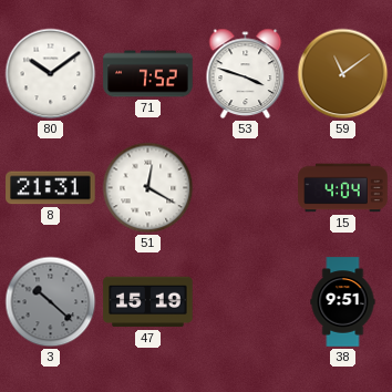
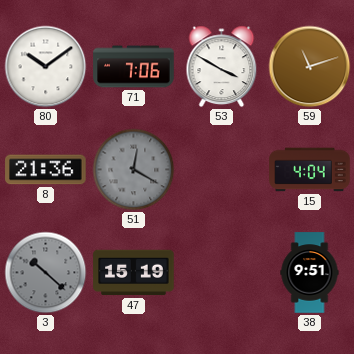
71: 7:52 -> 7:06 (134, 67)
53: 3:48 -> 3:50 (222, 67)
59: 11:09 -> 11:12 (310, 67)
8: 21:31 -> 21:36 (46, 170)
51 dial: white -> grey (134, 170)
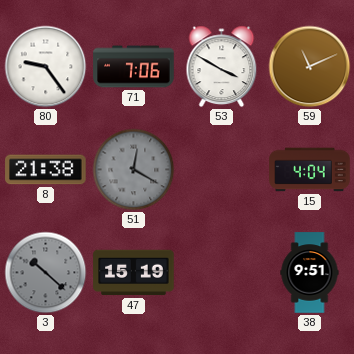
80: 10:09 -> 9:24 (46, 67)
59: 11:12 -> 11:11 (310, 67)
8: 21:36 -> 21:38 (46, 170)
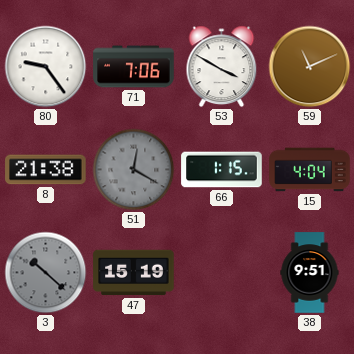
66: none -> 1:15 (222, 170)
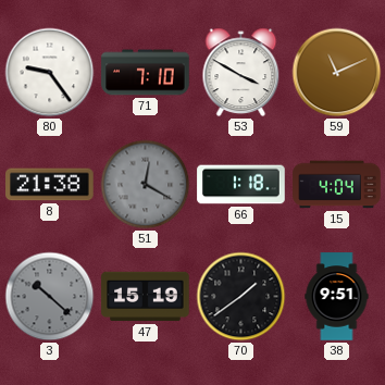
71: 7:06 -> 7:10 (146, 73)
66: 1:15 -> 1:18 (241, 185)
70: none -> 1:39 (241, 297)
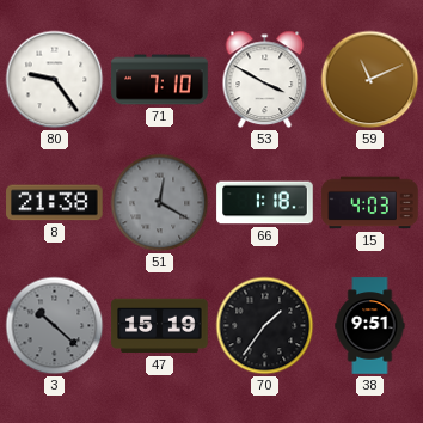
15: 4:04 -> 4:03 (370, 203)
70: 1:39 -> 1:36 (265, 326)
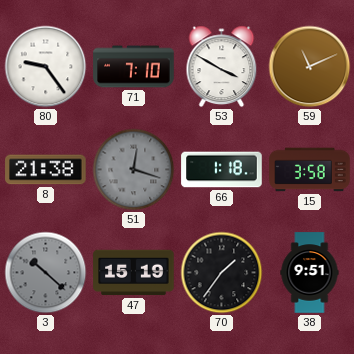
51: 12:20 -> 12:18 (134, 170)
15: 4:03 -> 3:58 (310, 170)
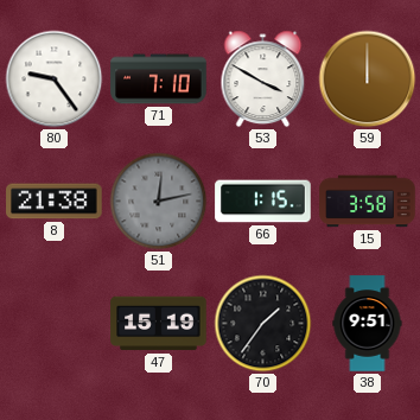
59: 11:11 -> 12:00 (368, 79)
51: 12:18 -> 12:13 (159, 202)
66: 1:18 -> 1:15 (263, 202)
3: 10:22 -> none (46, 273)
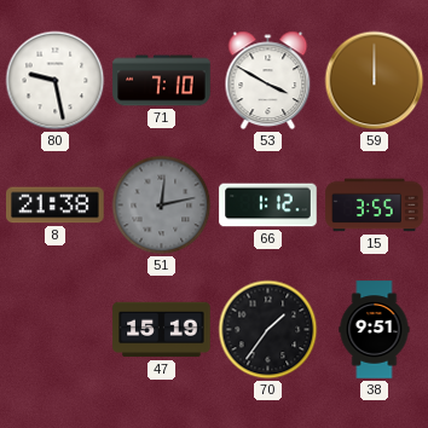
80: 9:24 -> 9:28 (56, 81)
66: 1:15 -> 1:12 (268, 206)
15: 3:58 -> 3:55 (375, 206)
